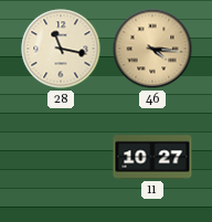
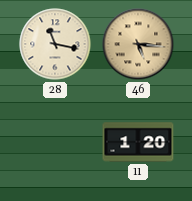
46: 4:16 -> 5:16 (138, 44)
11: 10:27 -> 1:20 (138, 142)
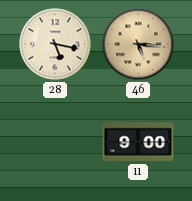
28: 11:17 -> 5:17 (55, 44)
11: 1:20 -> 9:00 (138, 142)
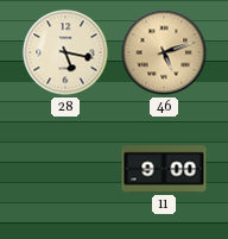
46: 5:16 -> 5:12 (164, 52)
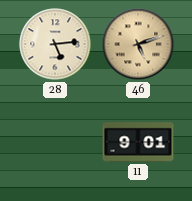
28: 5:17 -> 5:14 (55, 44)
11: 9:00 -> 9:01 (138, 142)
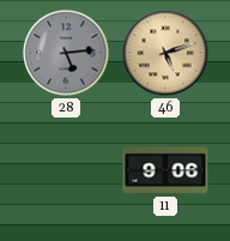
28 dial: cream -> grey (66, 53)
11: 9:01 -> 9:06 (165, 170)
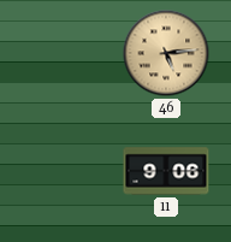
28: 5:14 -> none (66, 53)
46: 5:12 -> 5:14 (166, 53)
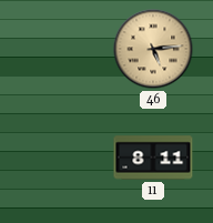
11: 9:06 -> 8:11 (153, 158)
